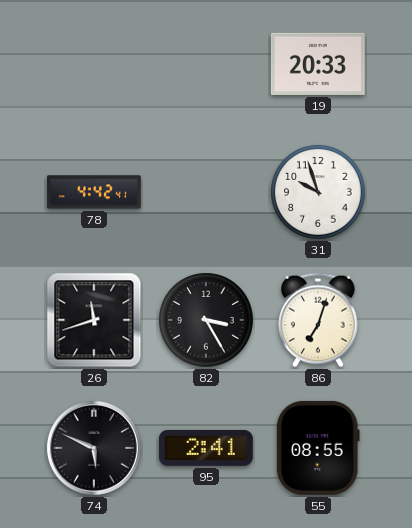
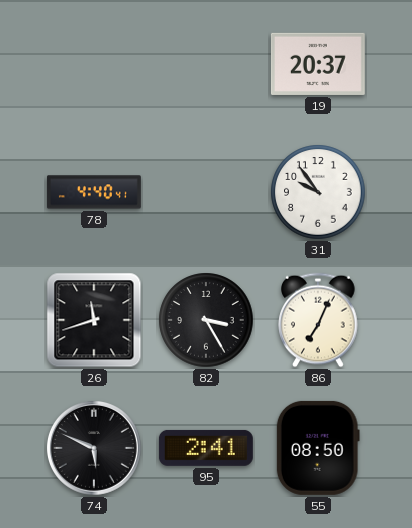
19: 20:33 -> 20:37 (318, 64)
78: 4:42 -> 4:40 (94, 192)
31: 9:57 -> 9:54 (318, 192)
86: 7:03 -> 7:04 (318, 320)
55: 08:55 -> 08:50 (318, 448)
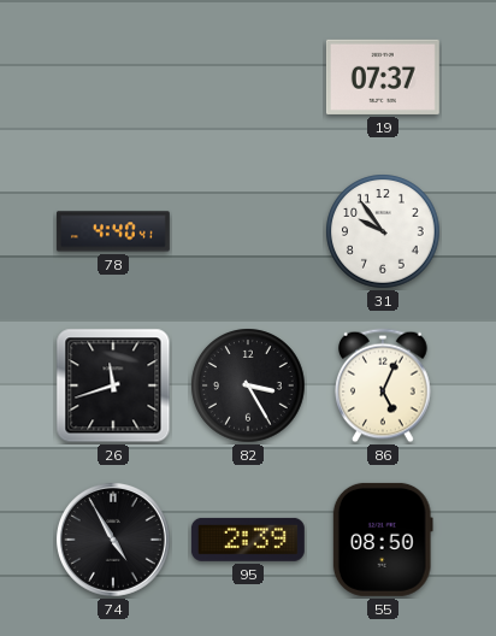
19: 20:37 -> 07:37 (383, 77)
86: 7:04 -> 5:04 (383, 385)
74: 5:49 -> 4:55 (113, 540)
95: 2:41 -> 2:39 (248, 540)
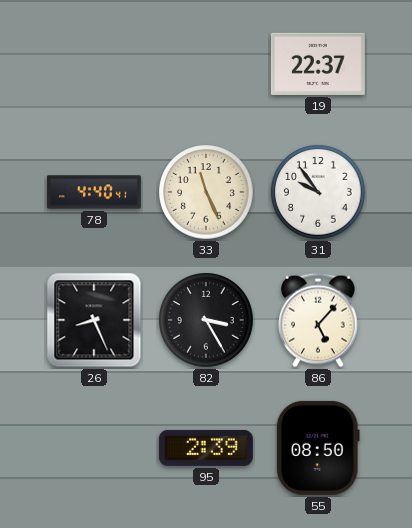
19: 07:37 -> 22:37 (318, 64)
33: none -> 11:26 (206, 192)
26: 11:42 -> 8:26 (94, 320)
86: 5:04 -> 5:07 (318, 320)
74: 4:55 -> none (113, 540)
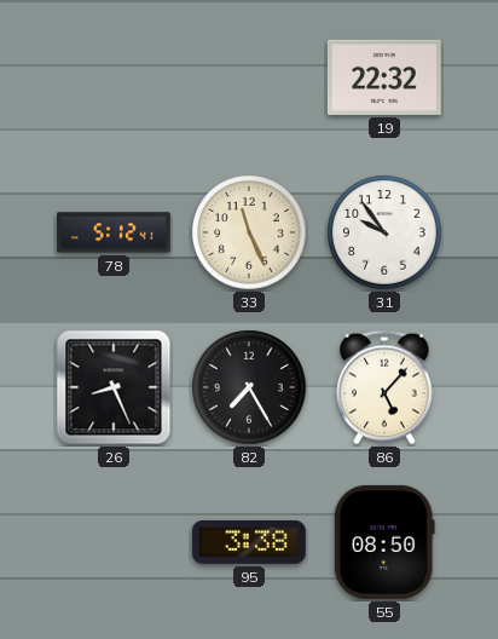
19: 22:37 -> 22:32 (384, 77)
78: 4:40 -> 5:12 (114, 232)
82: 3:25 -> 7:25 (249, 387)
95: 2:39 -> 3:38 (249, 542)
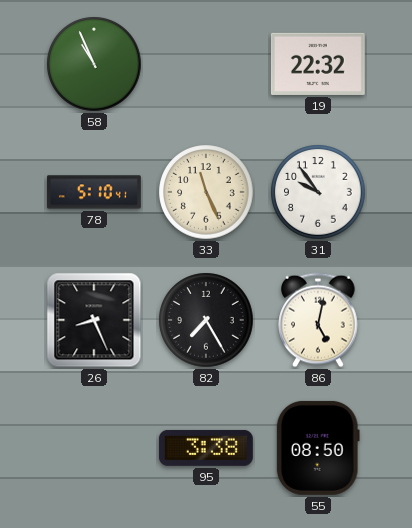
58: none -> 10:56 (94, 64)
78: 5:12 -> 5:10 (94, 192)
86: 5:07 -> 5:02 (318, 320)
